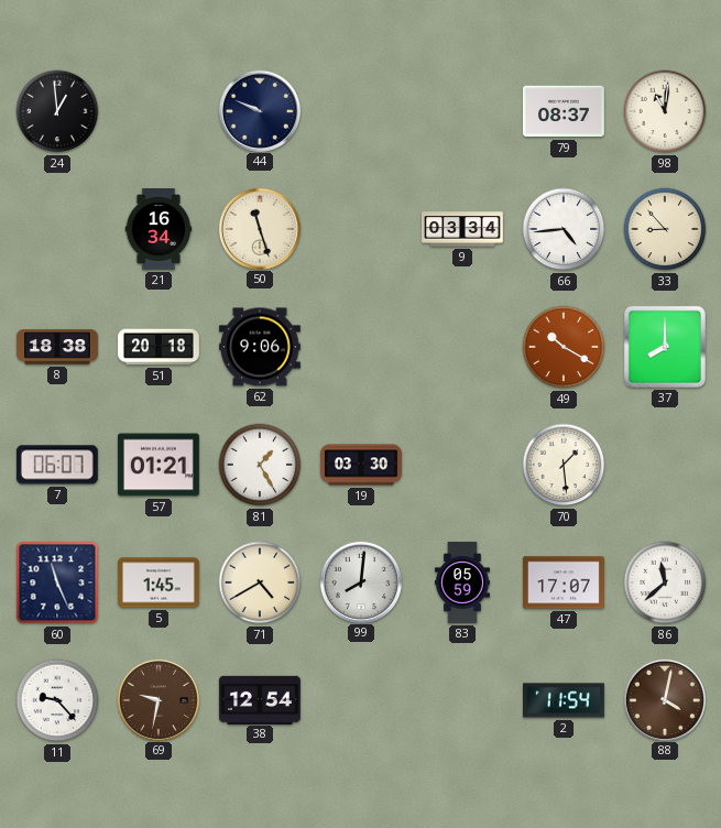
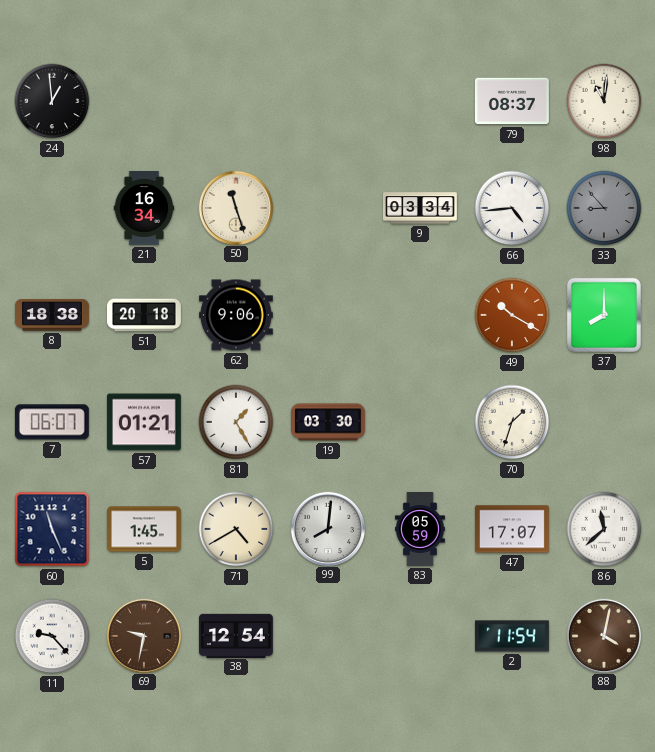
44: 9:49 -> none (259, 110)
33 dial: cream -> grey (604, 208)
70: 1:29 -> 1:33 (512, 422)
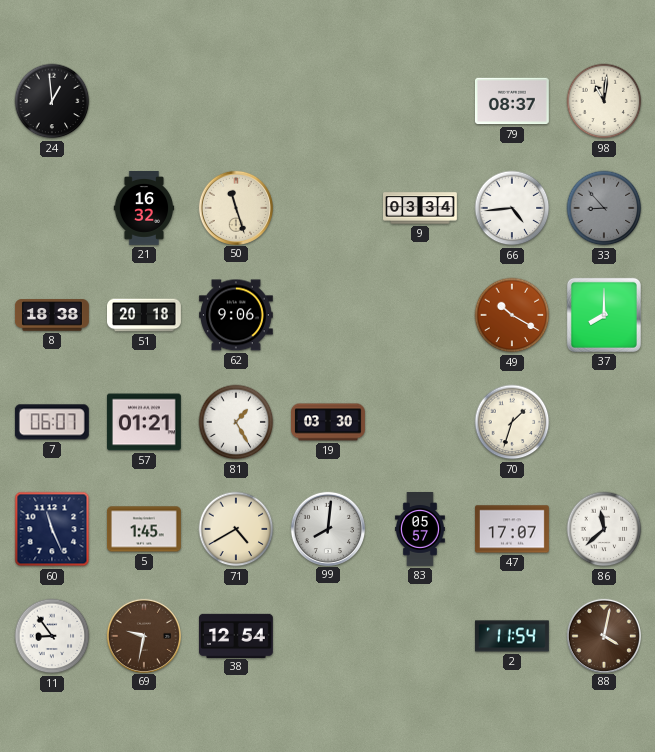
21: 16:34 -> 16:32 (144, 209)
83: 05:59 -> 05:57 (420, 530)
11: 9:23 -> 8:54 (52, 636)
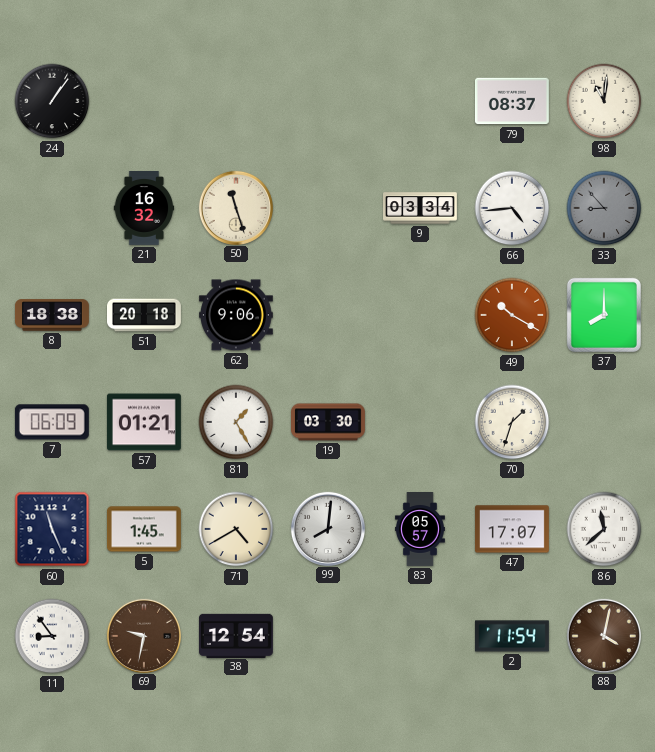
24: 12:59 -> 1:06 (52, 101)
7: 06:07 -> 06:09 (52, 422)
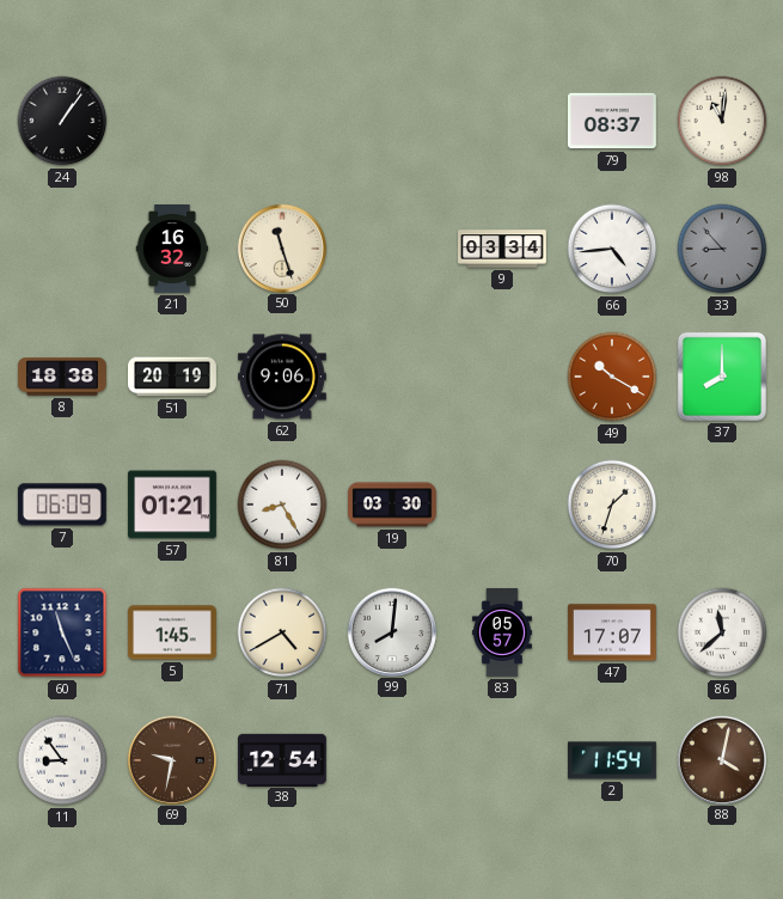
51: 20:18 -> 20:19 (173, 377)
81: 1:25 -> 8:25 (282, 504)
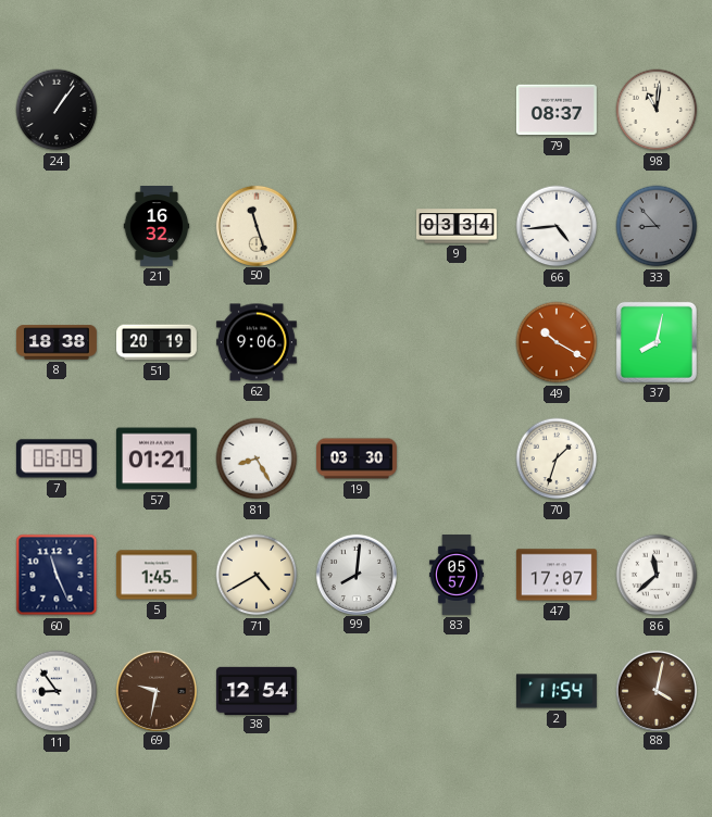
37: 8:00 -> 8:02 (657, 342)
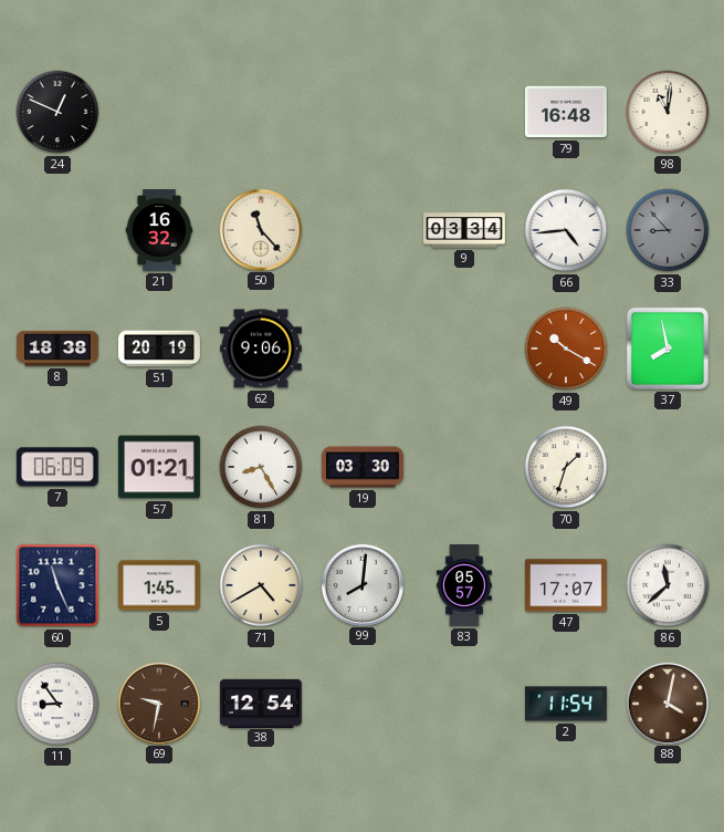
24: 1:06 -> 12:49 (57, 112)
79: 08:37 -> 16:48 (566, 112)
50: 11:27 -> 11:23 (260, 229)
37: 8:02 -> 7:58 (668, 349)
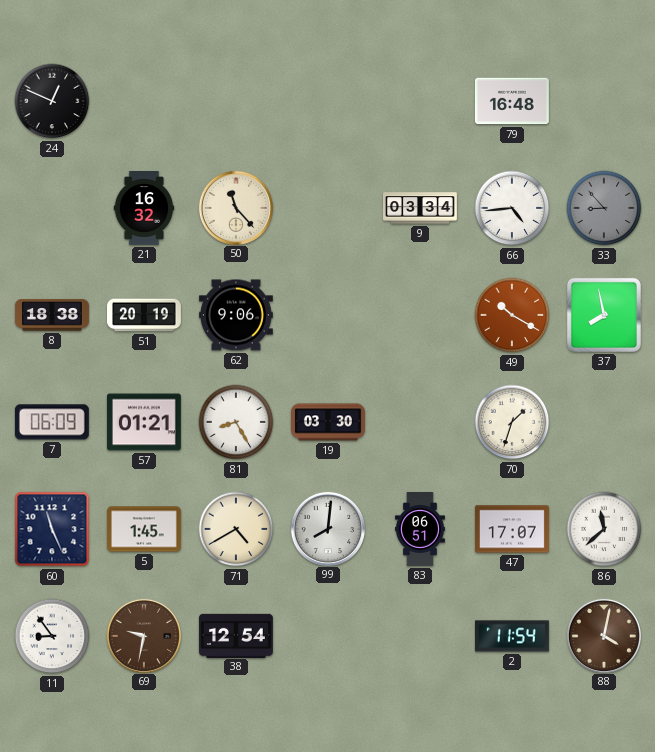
98: 11:01 -> none (668, 112)
83: 05:57 -> 06:51 (420, 530)
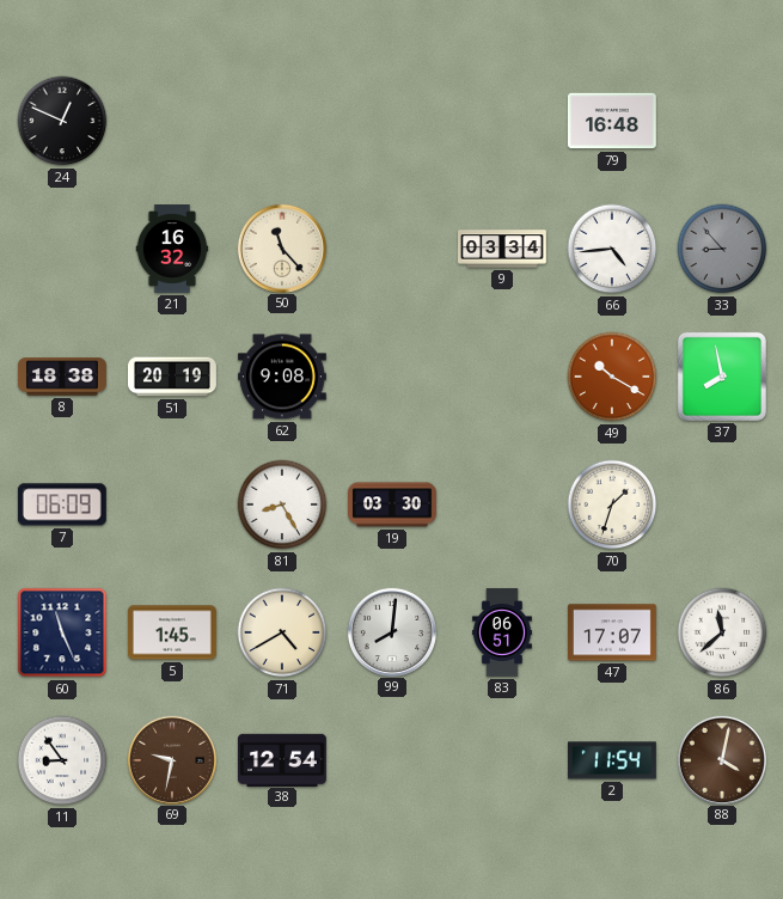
62: 9:06 -> 9:08 (282, 377)
57: 01:21 -> none (144, 422)
